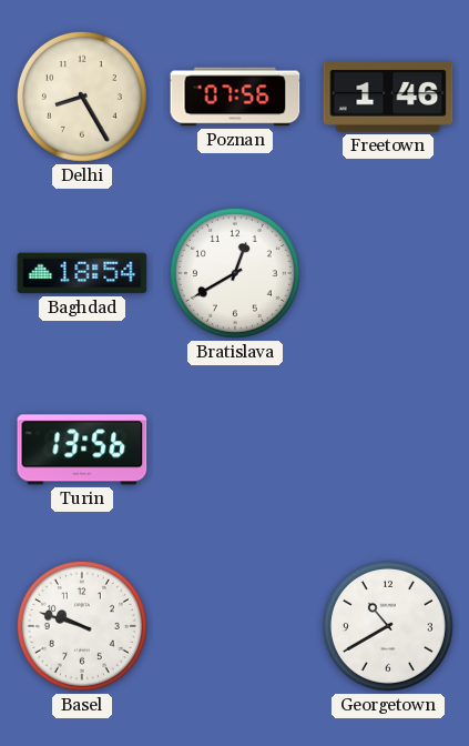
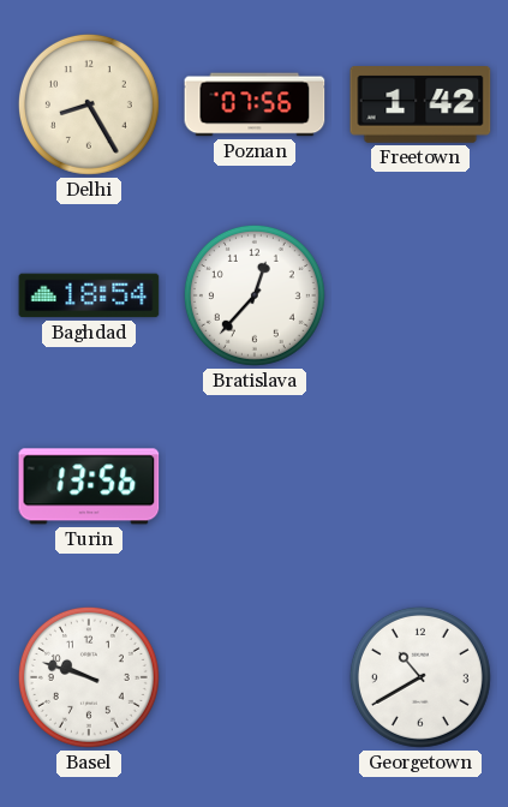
Freetown: 1:46 -> 1:42 (420, 106)
Bratislava: 12:40 -> 12:37 (255, 295)
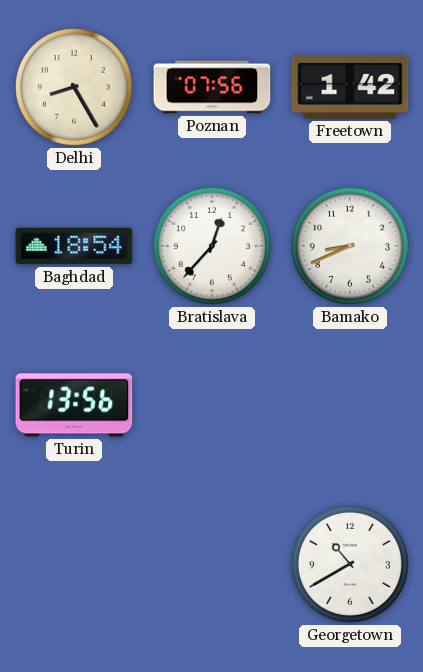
Bamako: none -> 8:41 (350, 246)
Basel: 9:48 -> none (89, 677)
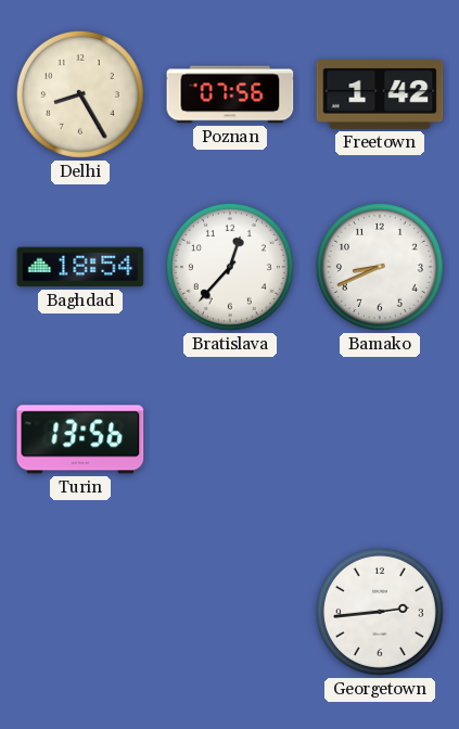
Georgetown: 10:40 -> 2:44 (380, 612)
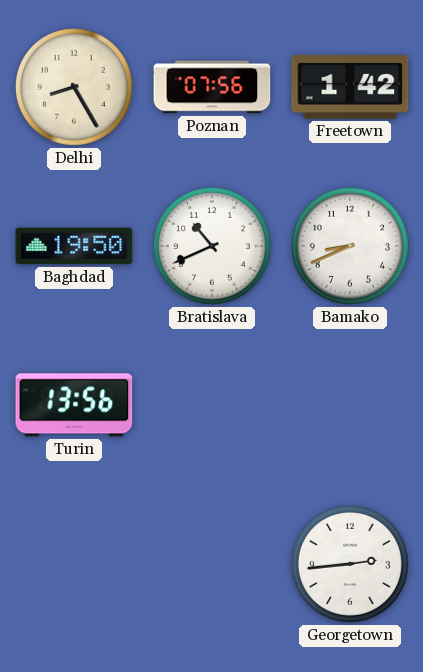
Baghdad: 18:54 -> 19:50 (74, 246)
Bratislava: 12:37 -> 10:41 (212, 246)
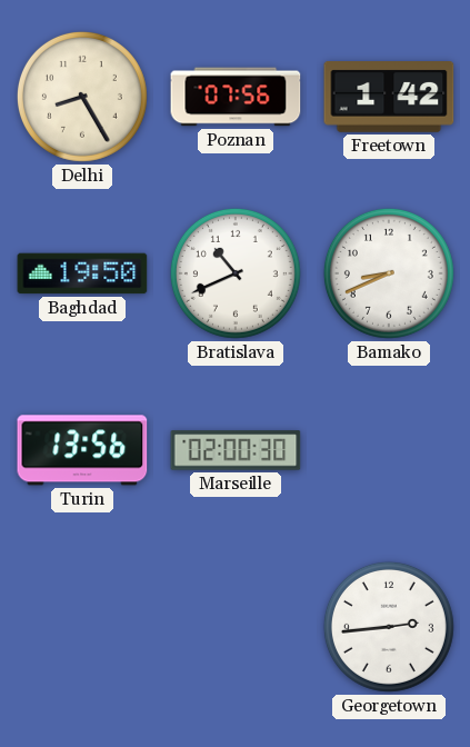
Marseille: none -> 02:00 (236, 450)
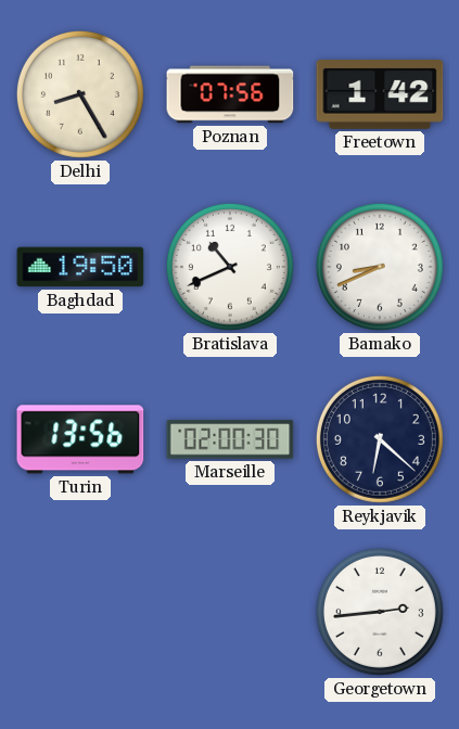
Reykjavik: none -> 6:22 (380, 439)
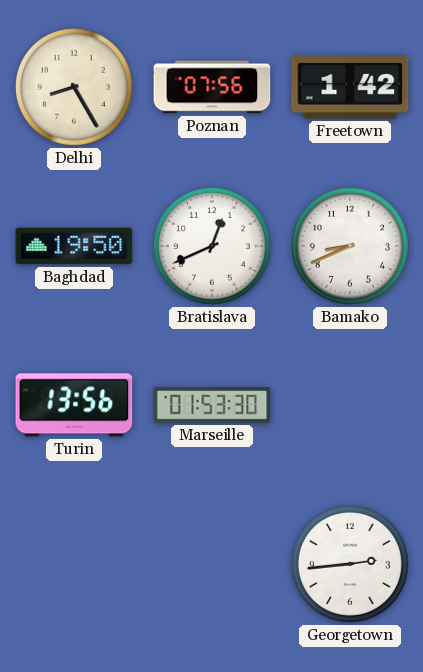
Bratislava: 10:41 -> 12:41 (212, 246)
Marseille: 02:00 -> 01:53 (212, 405)
Reykjavik: 6:22 -> none (380, 439)
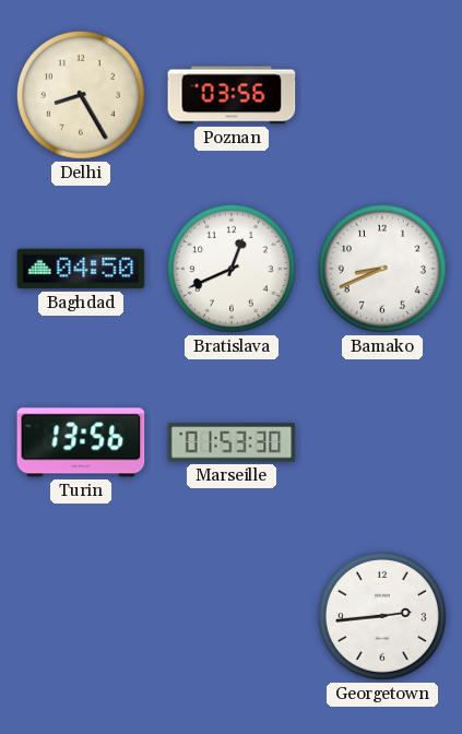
Poznan: 07:56 -> 03:56 (232, 95)
Freetown: 1:42 -> none (350, 88)
Baghdad: 19:50 -> 04:50 (81, 269)
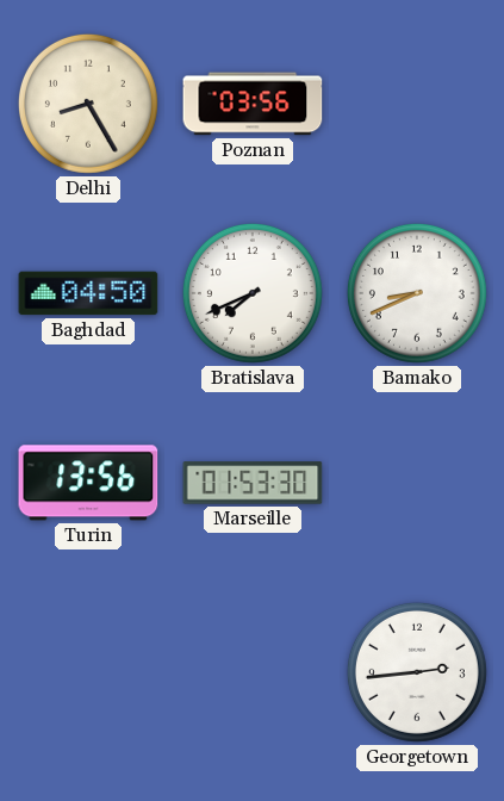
Bratislava: 12:41 -> 7:41 (253, 293)
